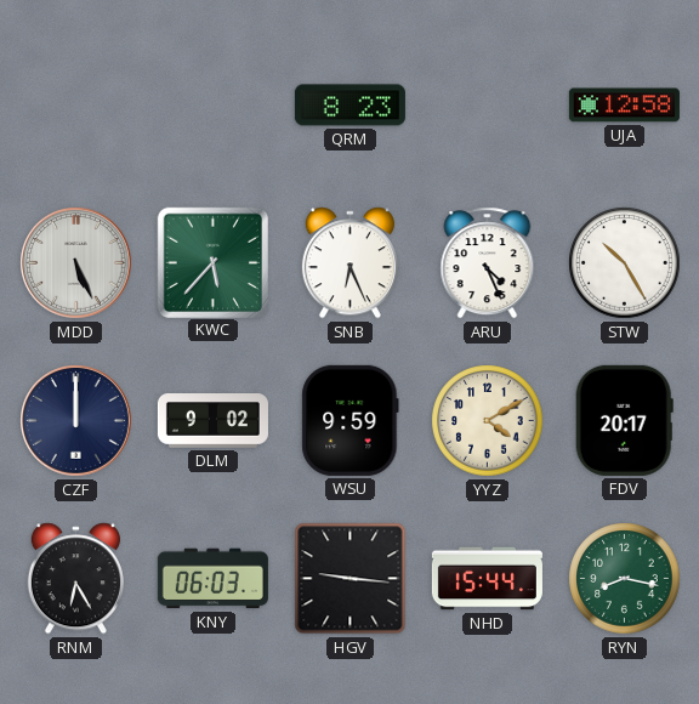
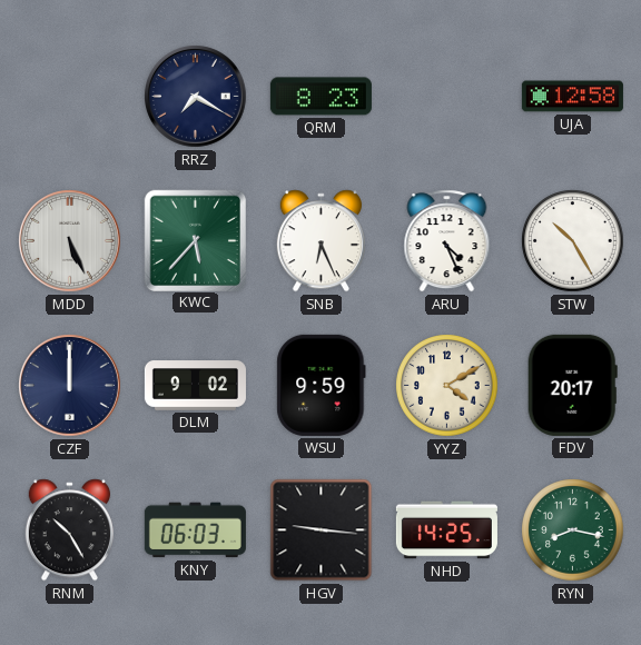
RRZ: none -> 7:20 (196, 97)
RNM: 6:25 -> 10:25 (69, 530)
NHD: 15:44 -> 14:25 (446, 530)
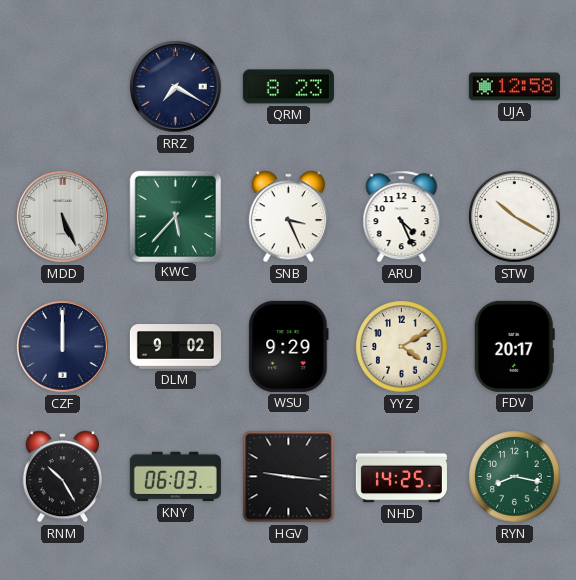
SNB: 6:26 -> 3:26 (288, 217)
STW: 10:25 -> 10:20 (515, 217)
WSU: 9:59 -> 9:29 (289, 346)
